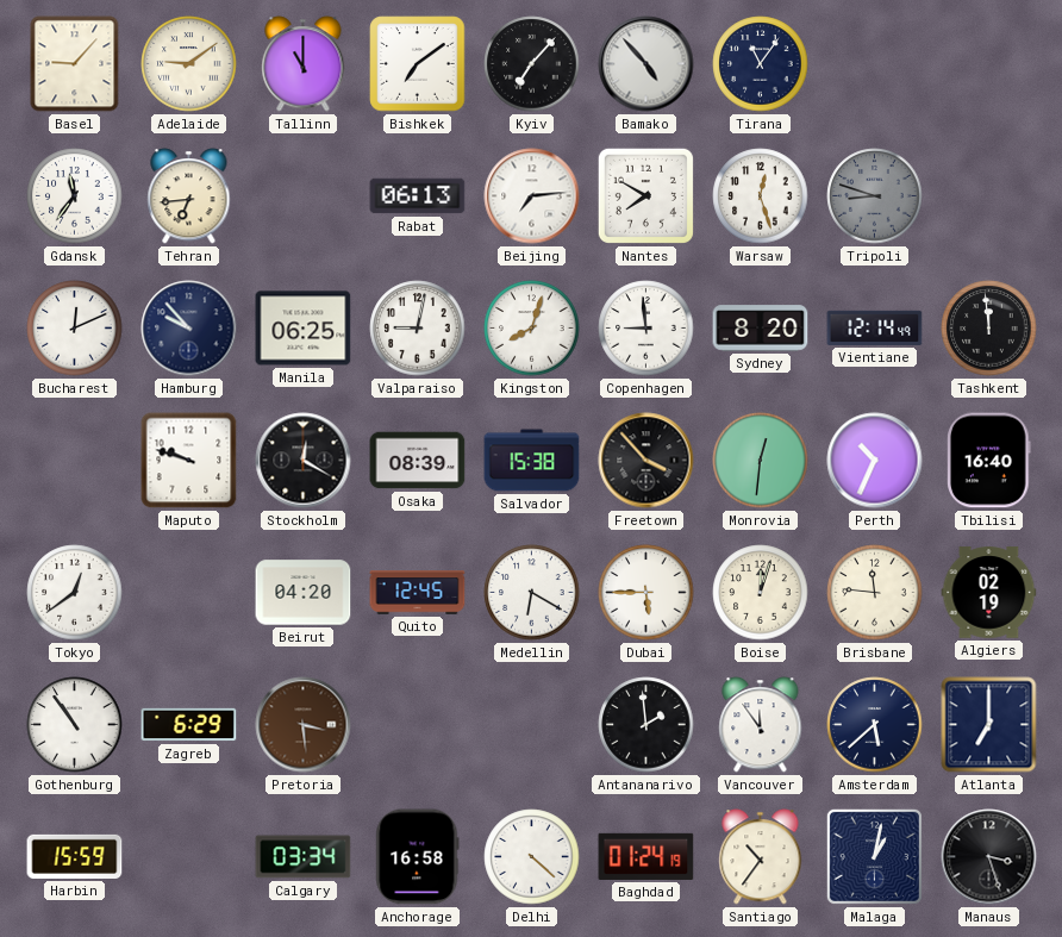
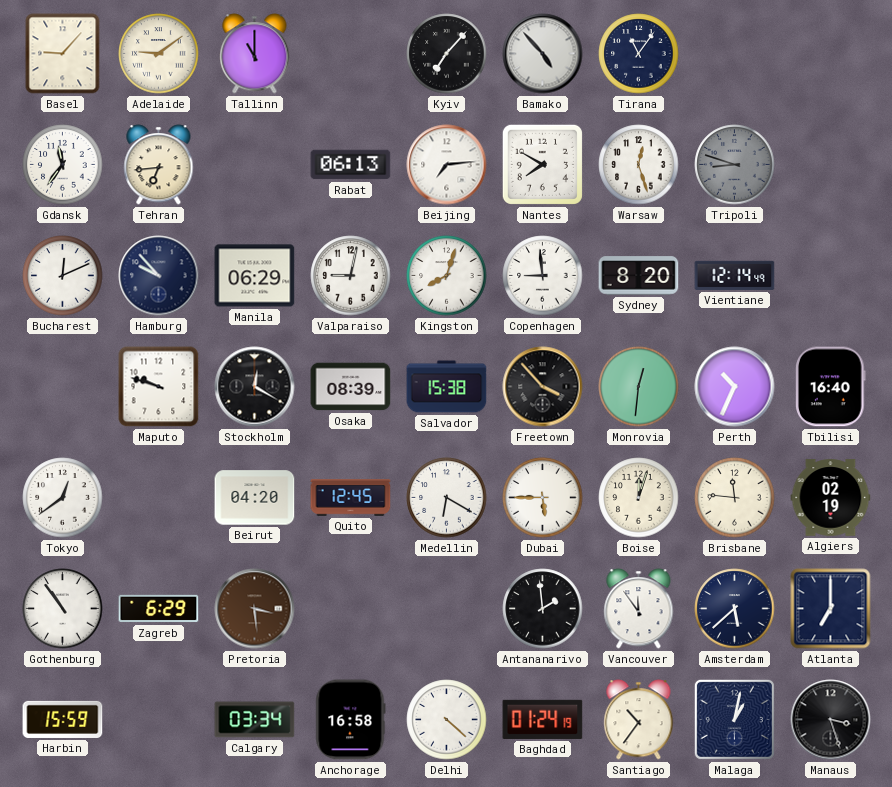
Bishkek: 7:09 -> none (418, 64)
Manila: 06:25 -> 06:29 (255, 276)
Tashkent: 11:59 -> none (989, 329)
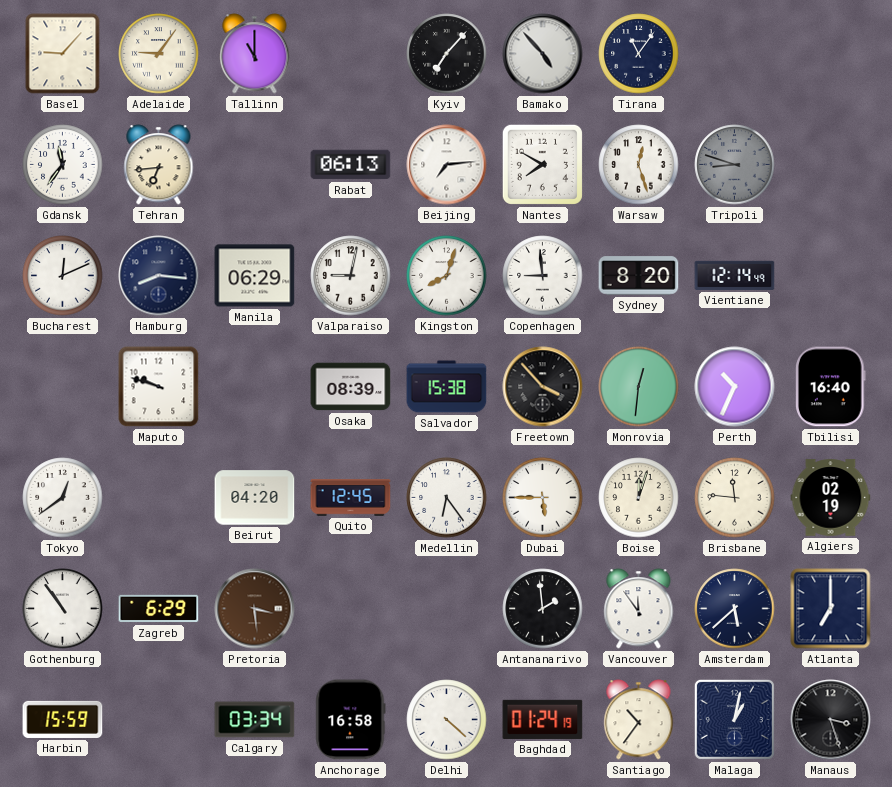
Adelaide: 9:09 -> 9:06 (159, 54)
Hamburg: 9:53 -> 8:16 (159, 276)
Stockholm: 12:20 -> none (255, 387)
Medellin: 6:20 -> 6:24 (447, 498)
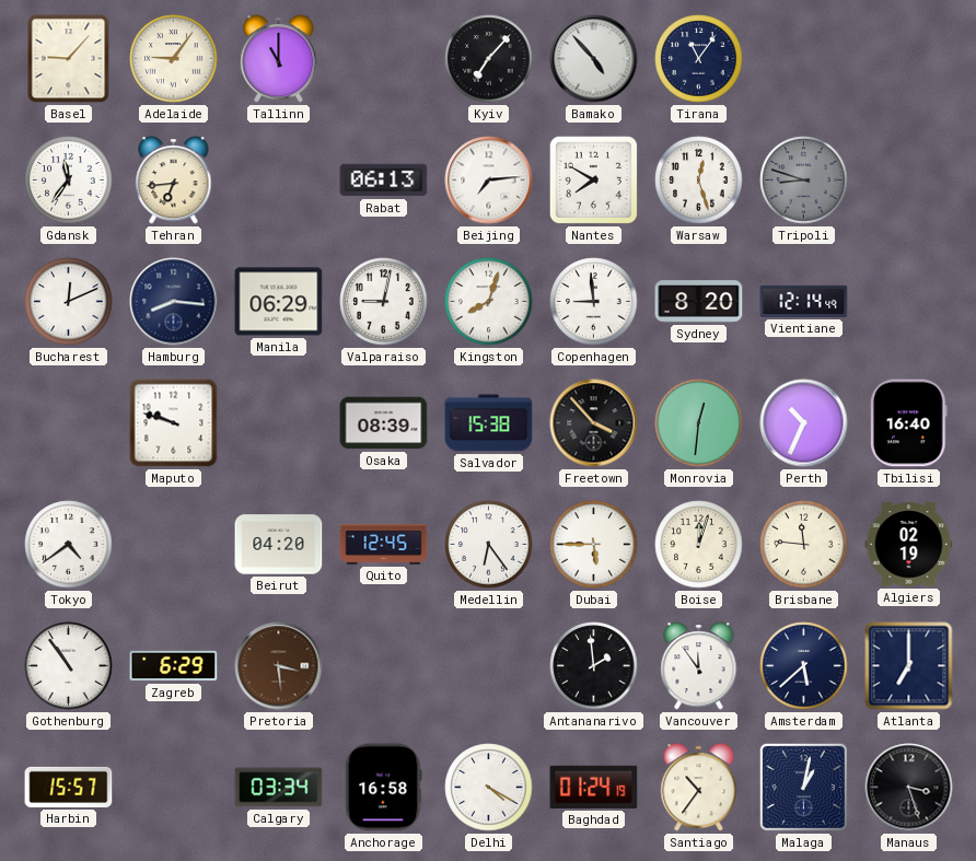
Tokyo: 12:39 -> 4:39 (69, 545)
Harbin: 15:59 -> 15:57 (69, 787)
Delhi: 4:22 -> 4:20 (489, 788)
